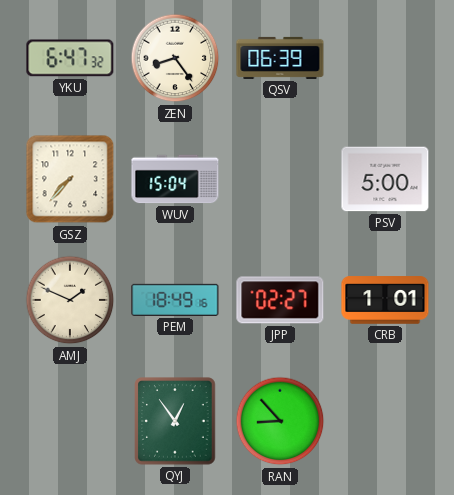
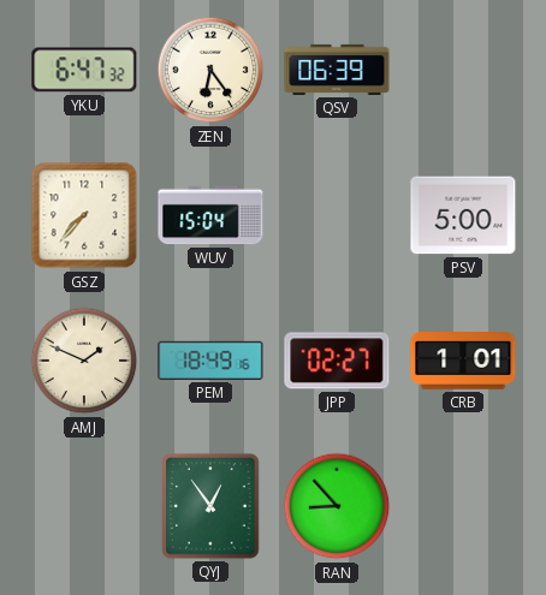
ZEN: 8:24 -> 6:24 (210, 70)
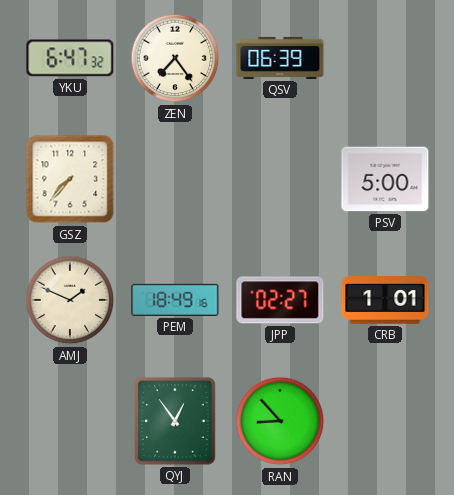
ZEN: 6:24 -> 7:24 (175, 58)
WUV: 15:04 -> none (210, 215)
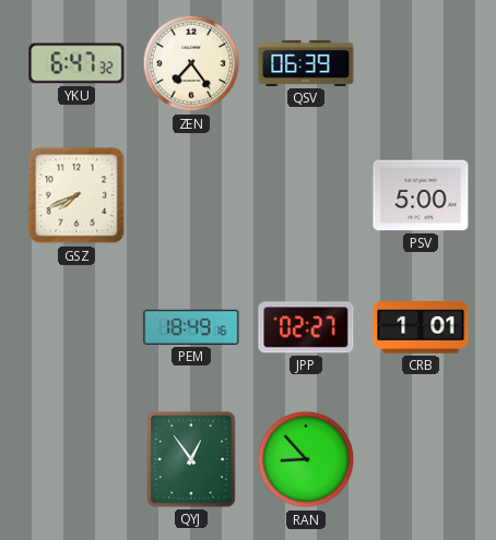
GSZ: 7:37 -> 7:41 (76, 195)
AMJ: 1:49 -> none (70, 300)
